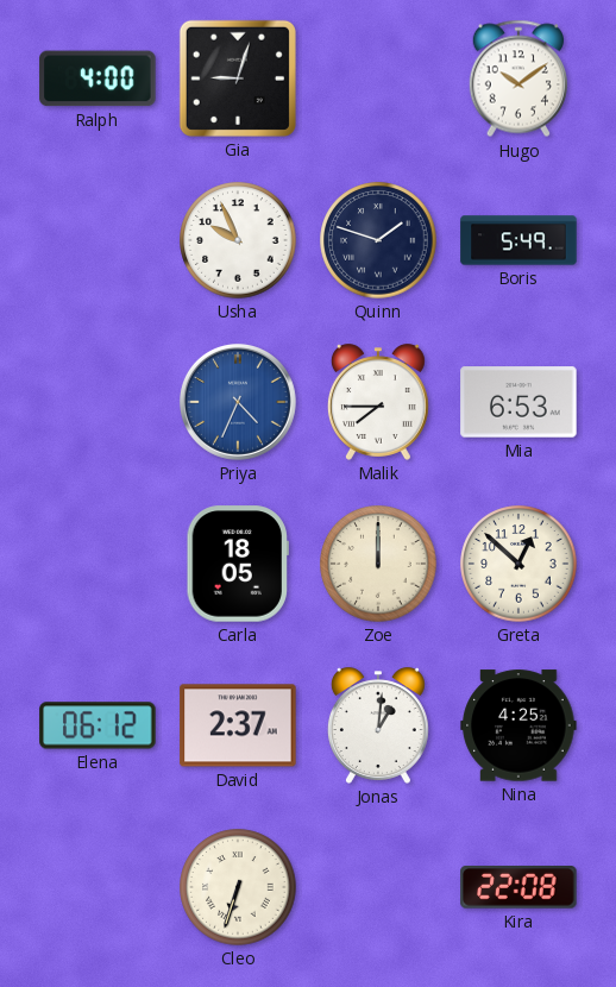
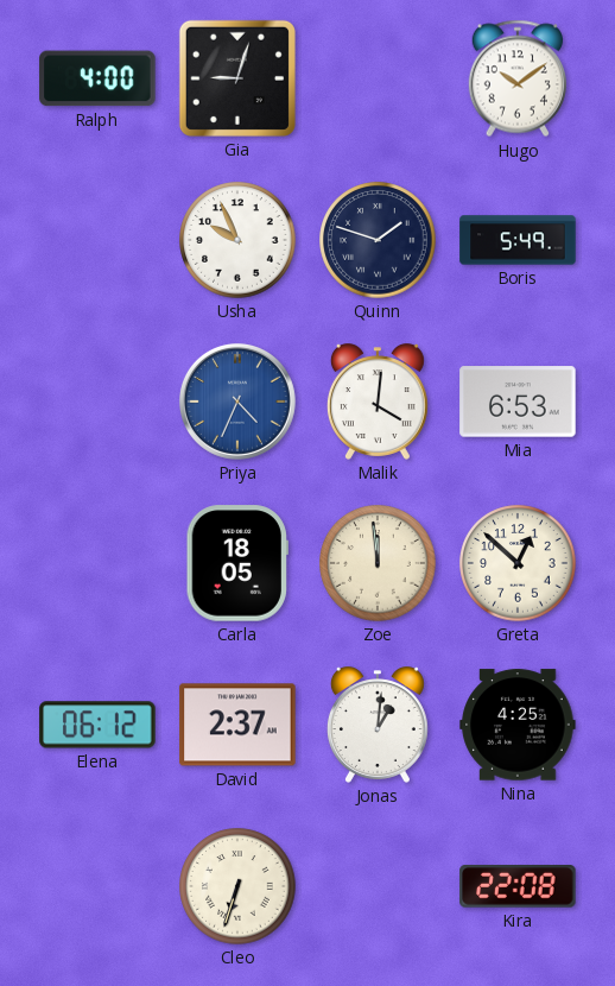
Malik: 7:45 -> 4:01 (378, 402)
Zoe: 12:00 -> 11:59 (378, 563)
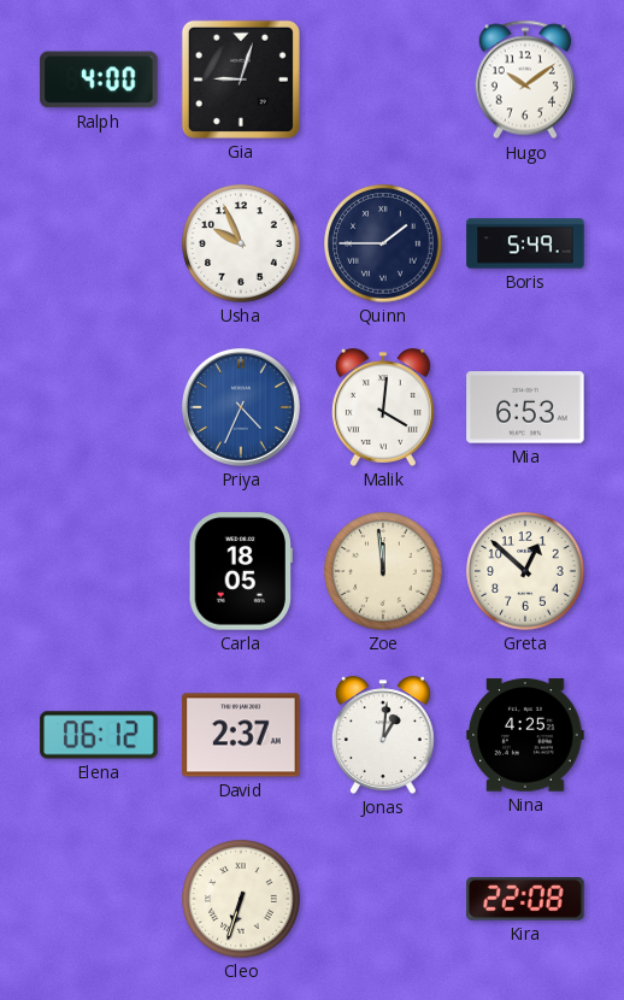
Quinn: 1:48 -> 1:45 (383, 243)
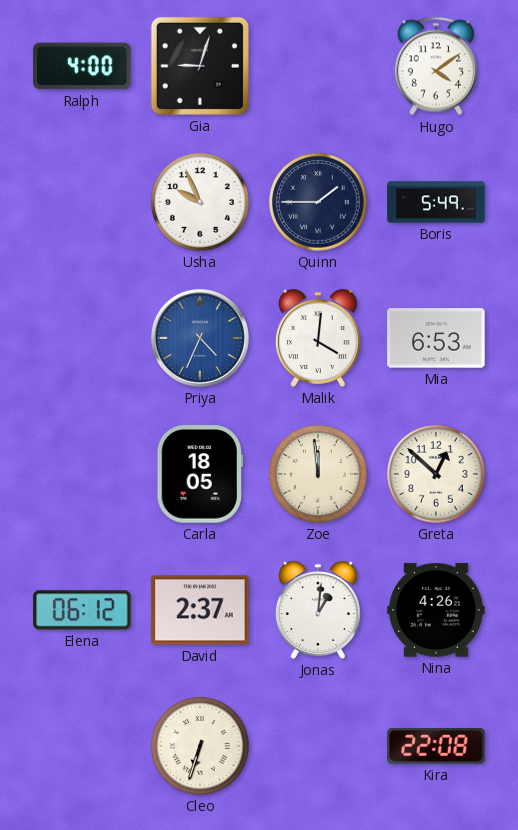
Hugo: 10:09 -> 4:09 (436, 66)
Nina: 4:25 -> 4:26 (436, 610)
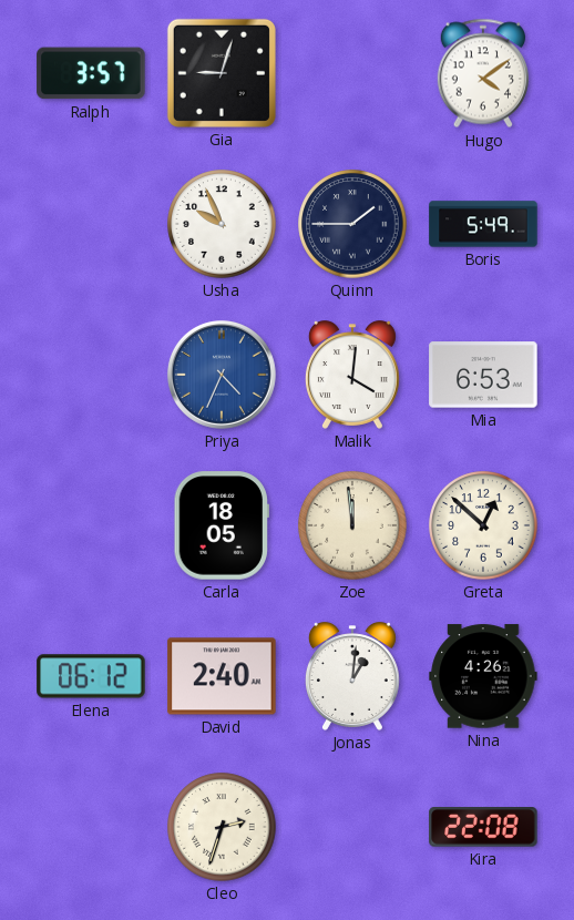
Ralph: 4:00 -> 3:57 (91, 73)
David: 2:37 -> 2:40 (222, 676)
Cleo: 6:33 -> 2:33 (222, 827)
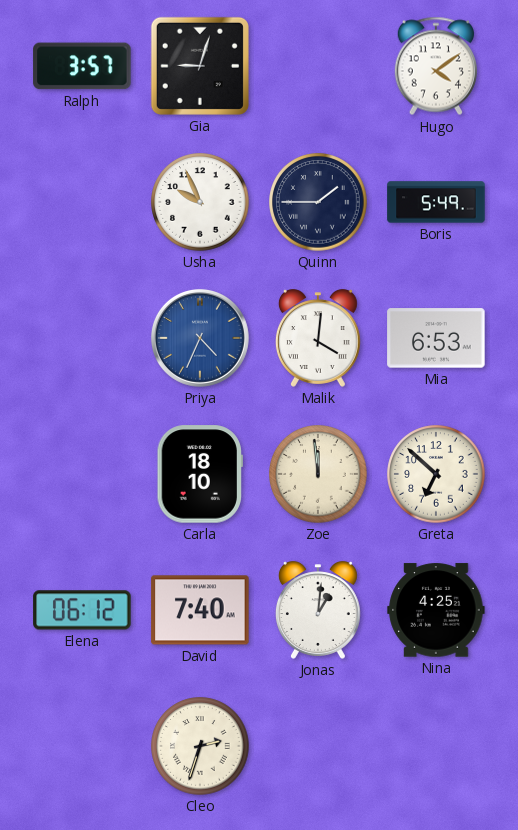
Carla: 18:05 -> 18:10 (200, 474)
Greta: 12:52 -> 6:52 (436, 474)
David: 2:40 -> 7:40 (200, 610)
Nina: 4:26 -> 4:25 (436, 610)
Kira: 22:08 -> none (483, 827)
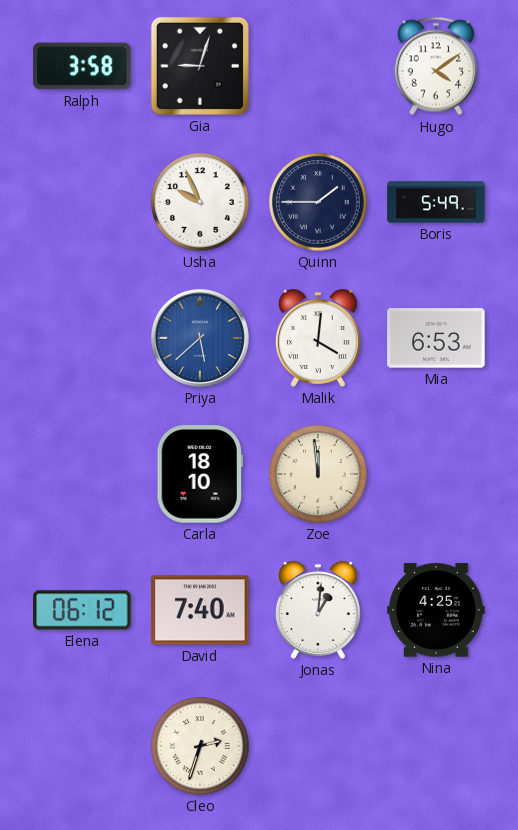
Ralph: 3:57 -> 3:58 (82, 66)
Priya: 4:34 -> 5:38 (200, 338)
Greta: 6:52 -> none (436, 474)
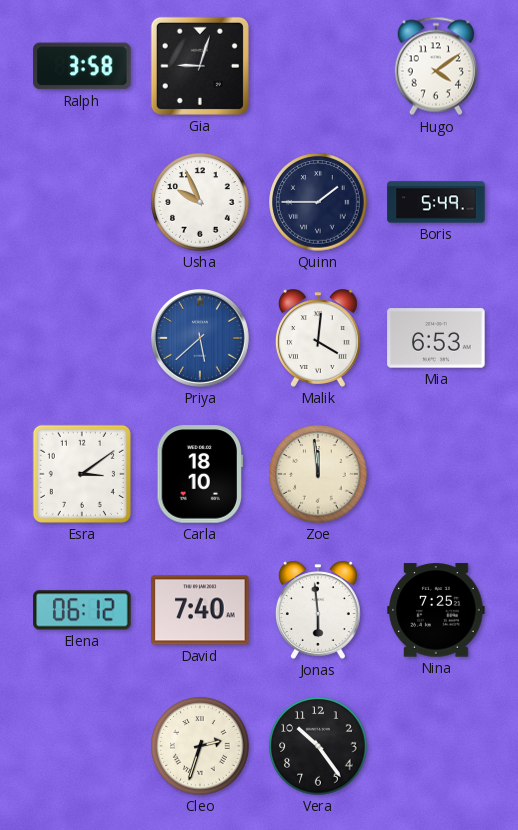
Esra: none -> 3:09 (82, 474)
Jonas: 1:01 -> 5:59 (318, 610)
Nina: 4:25 -> 7:25 (436, 610)
Vera: none -> 10:24 (318, 746)
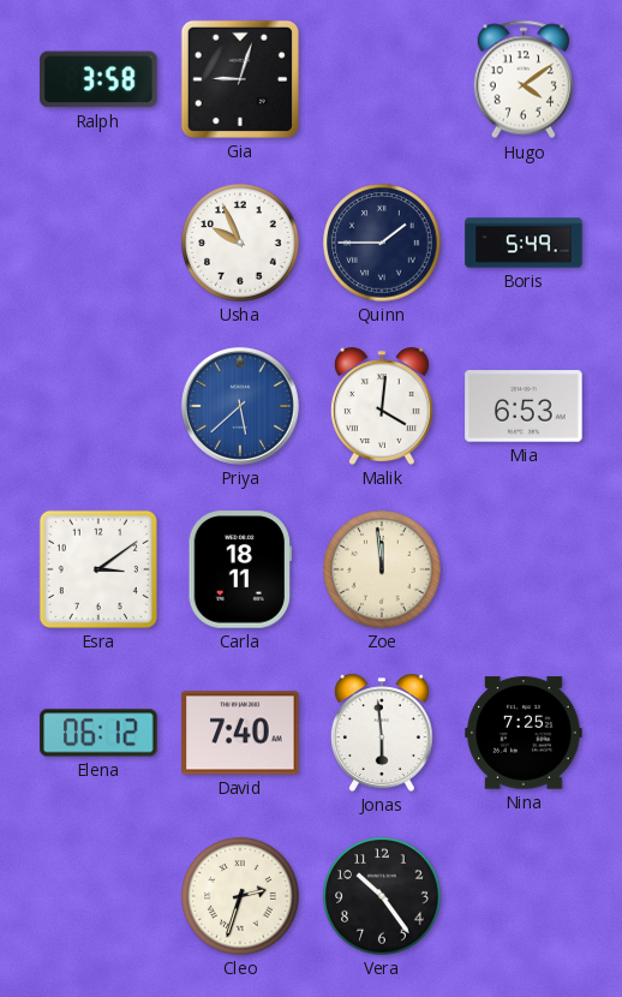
Carla: 18:10 -> 18:11 (240, 569)
